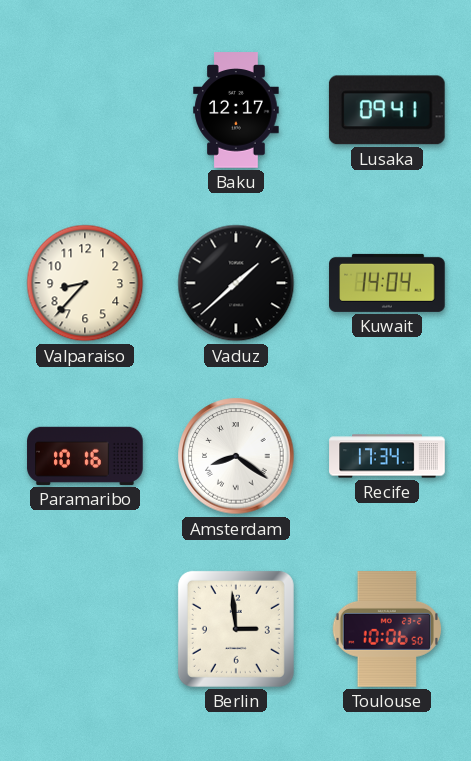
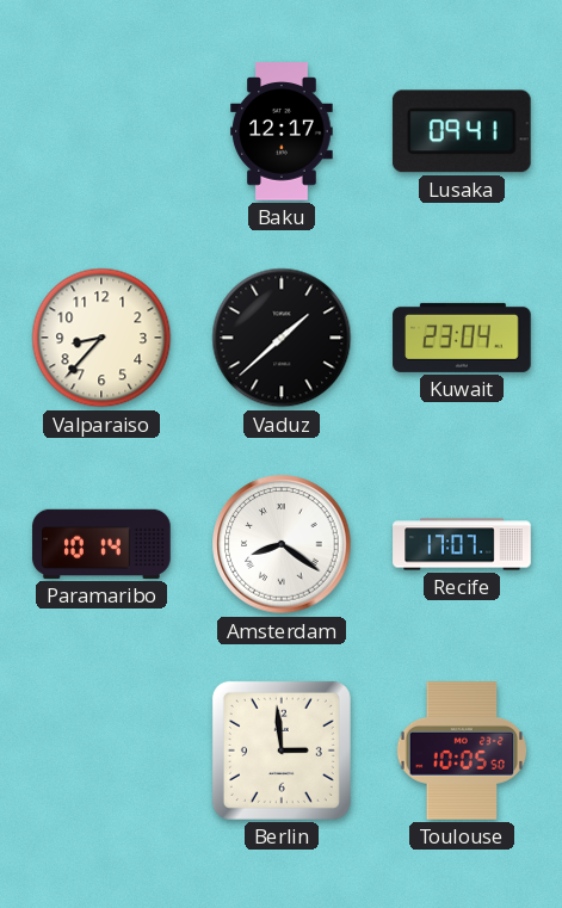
Kuwait: 14:04 -> 23:04 (462, 338)
Paramaribo: 10:16 -> 10:14 (101, 544)
Recife: 17:34 -> 17:07 (462, 544)
Toulouse: 10:06 -> 10:05 (462, 751)
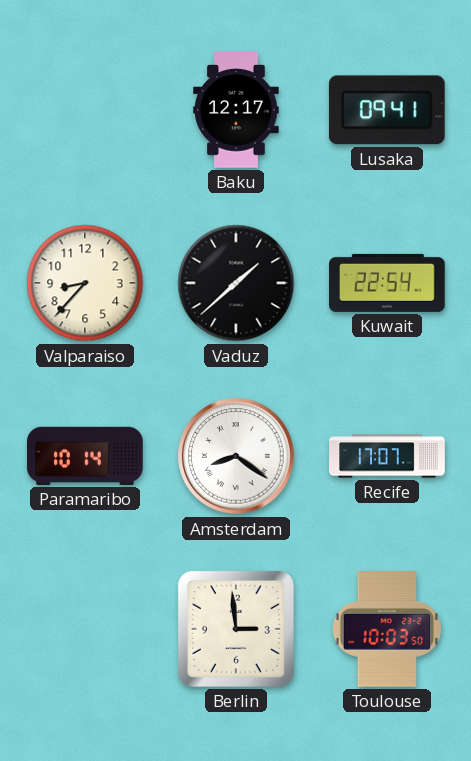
Kuwait: 23:04 -> 22:54 (387, 283)
Toulouse: 10:05 -> 10:03 (387, 629)
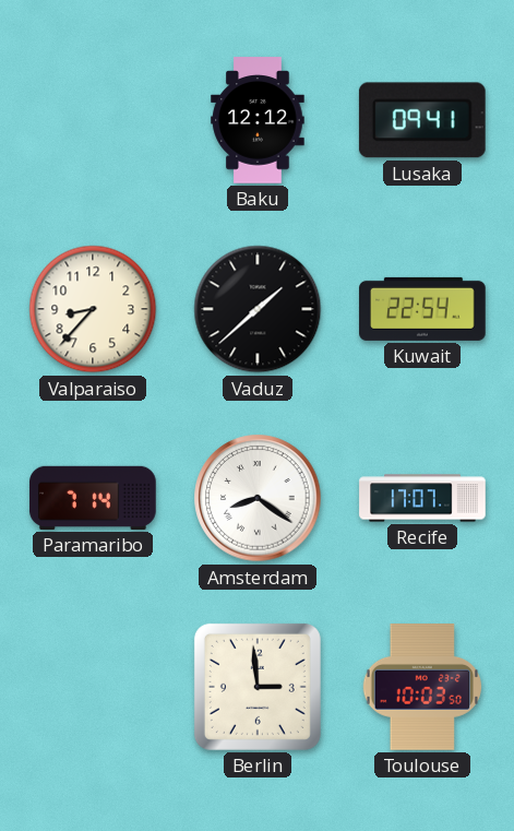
Baku: 12:17 -> 12:12 (258, 120)
Paramaribo: 10:14 -> 7:14 (93, 498)
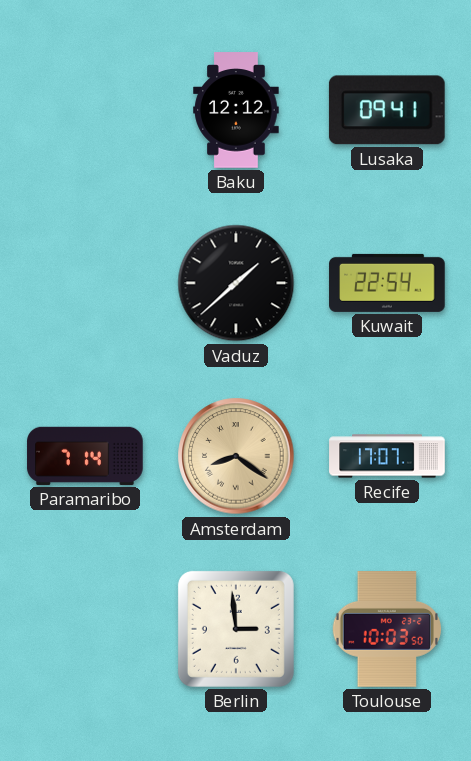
Valparaiso: 8:37 -> none (93, 309)
Amsterdam dial: white -> champagne (236, 456)
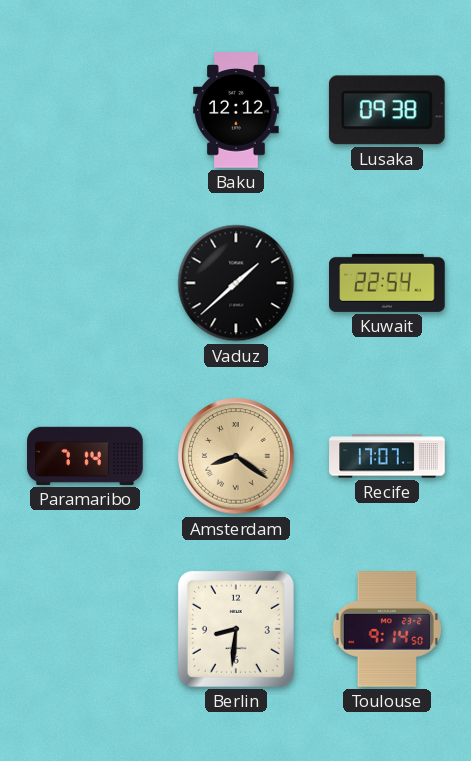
Lusaka: 09:41 -> 09:38 (387, 110)
Berlin: 2:59 -> 8:31 (236, 629)
Toulouse: 10:03 -> 9:14 (387, 629)
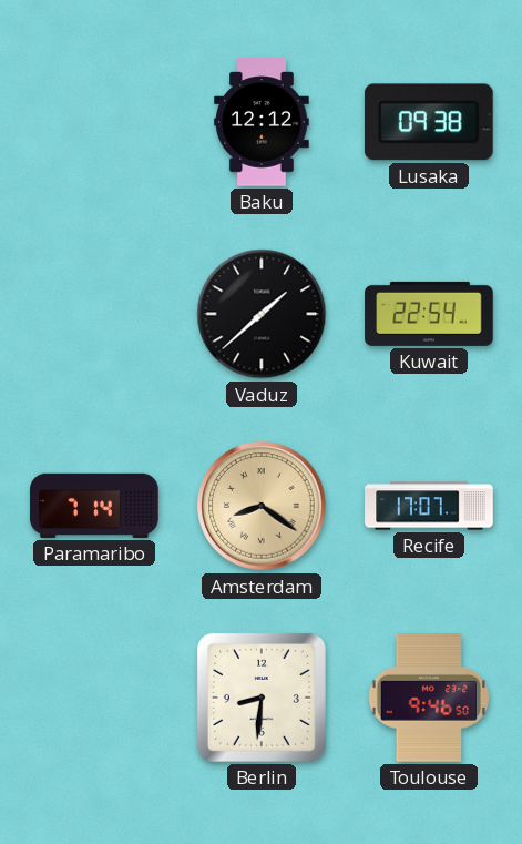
Toulouse: 9:14 -> 9:46 (429, 698)
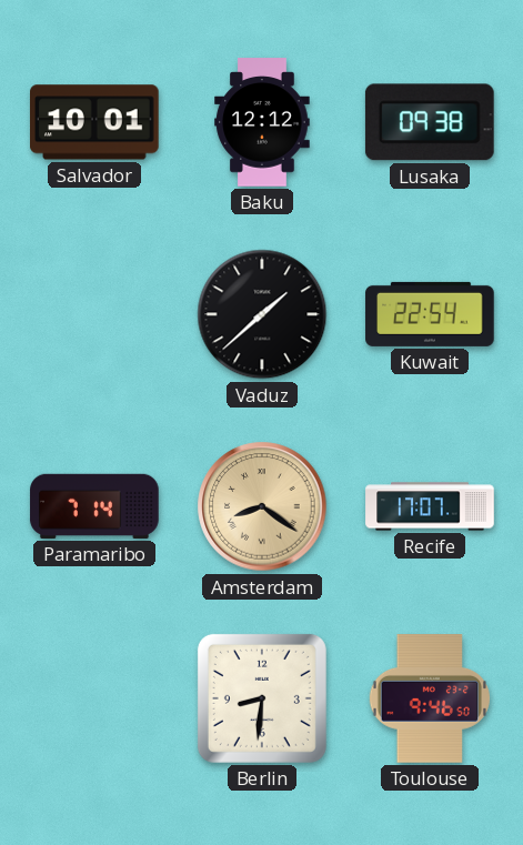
Salvador: none -> 10:01 (95, 122)
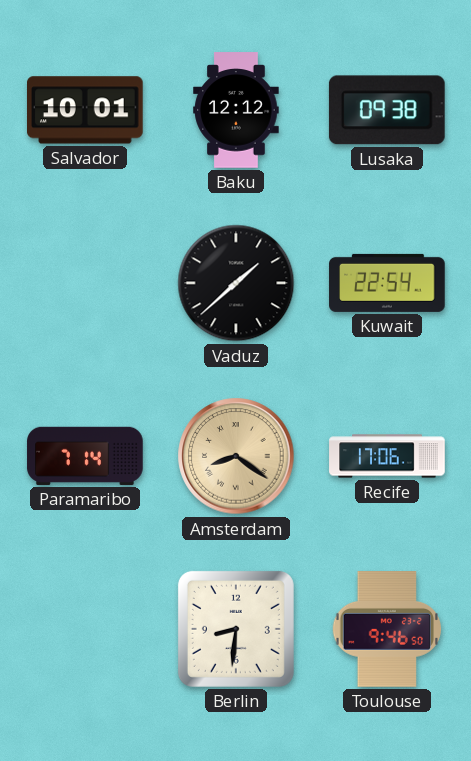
Recife: 17:07 -> 17:06 (387, 456)
